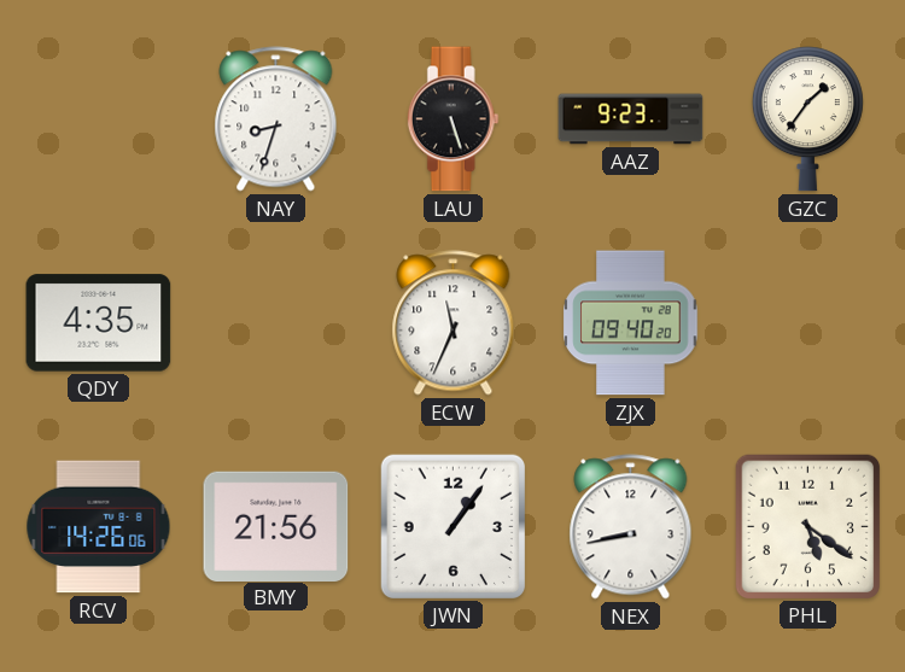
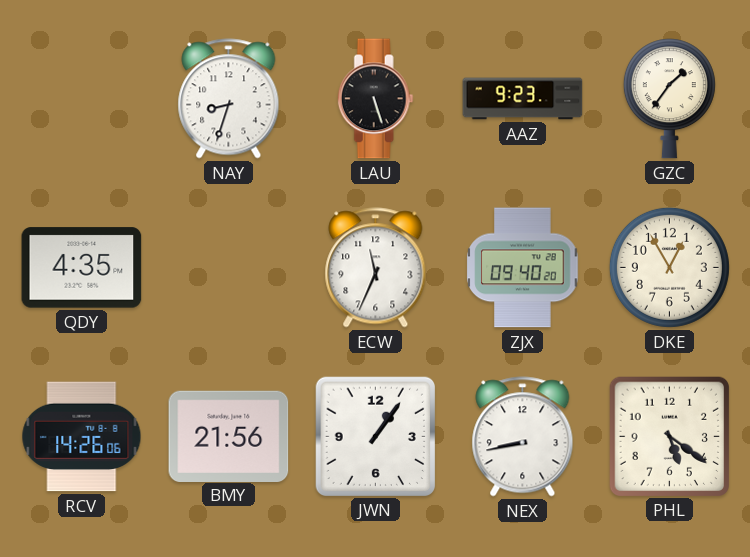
DKE: none -> 12:55 (669, 267)
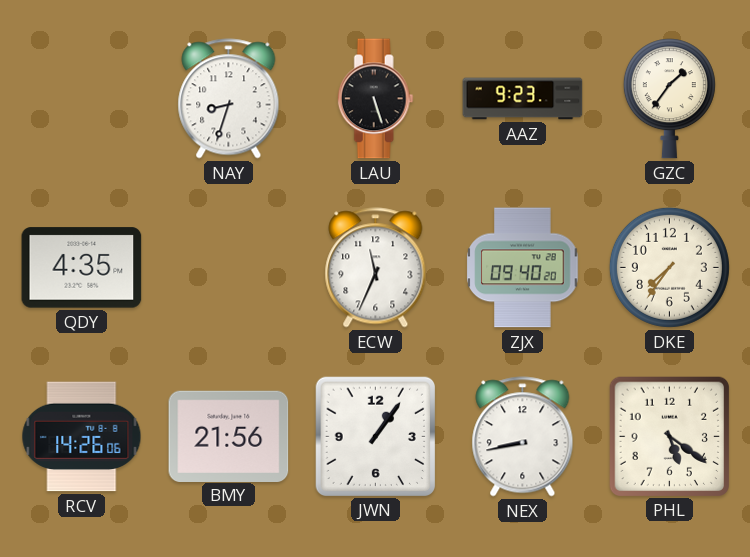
DKE: 12:55 -> 7:36 (669, 267)
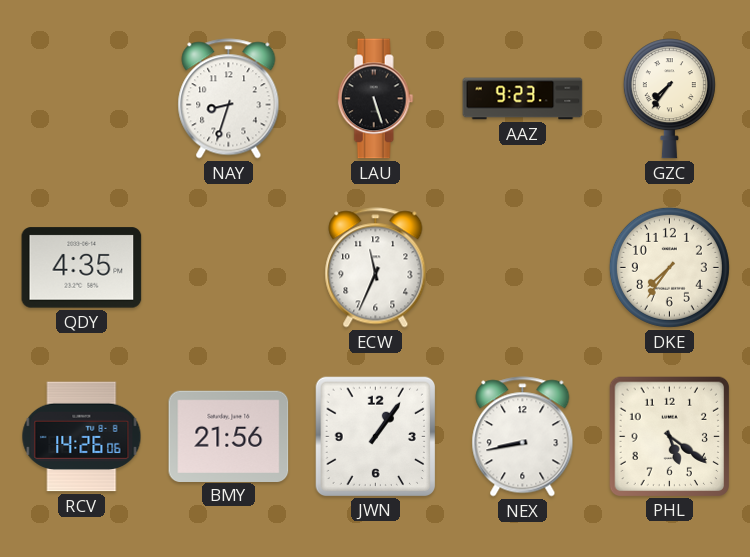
GZC: 1:36 -> 7:36 (669, 99)
ZJX: 09:40 -> none (523, 268)
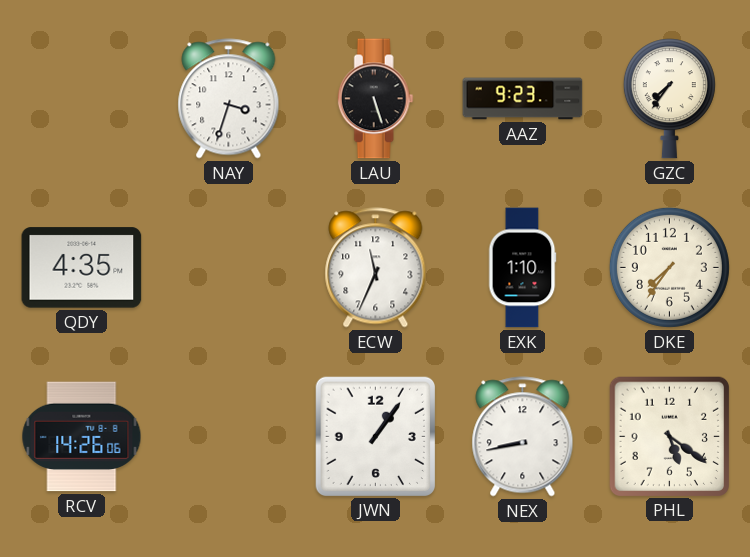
NAY: 8:33 -> 3:33 (229, 99)
EXK: none -> 1:10 (522, 268)
BMY: 21:56 -> none (229, 436)
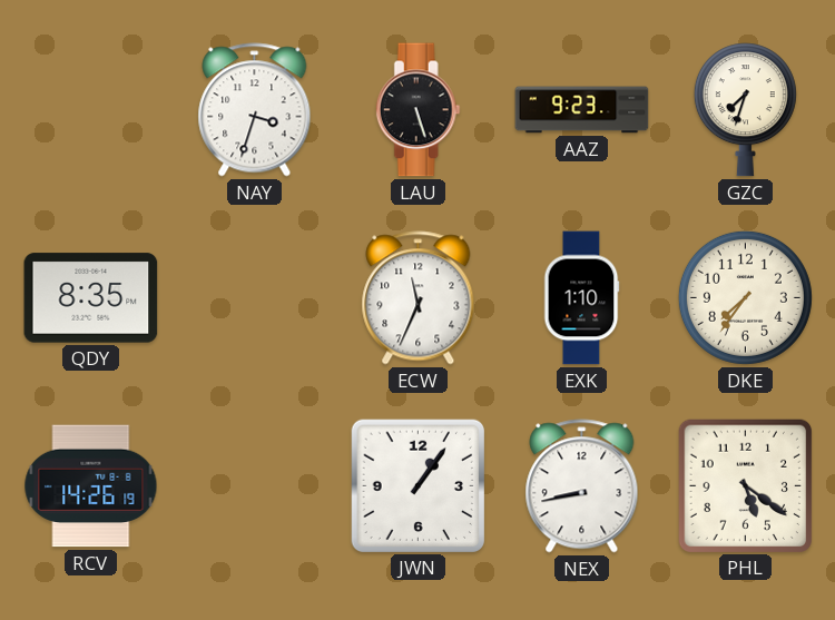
GZC: 7:36 -> 7:33 (745, 110)
QDY: 4:35 -> 8:35 (91, 298)
RCV: 14:26:06 -> 14:26:19 (91, 486)
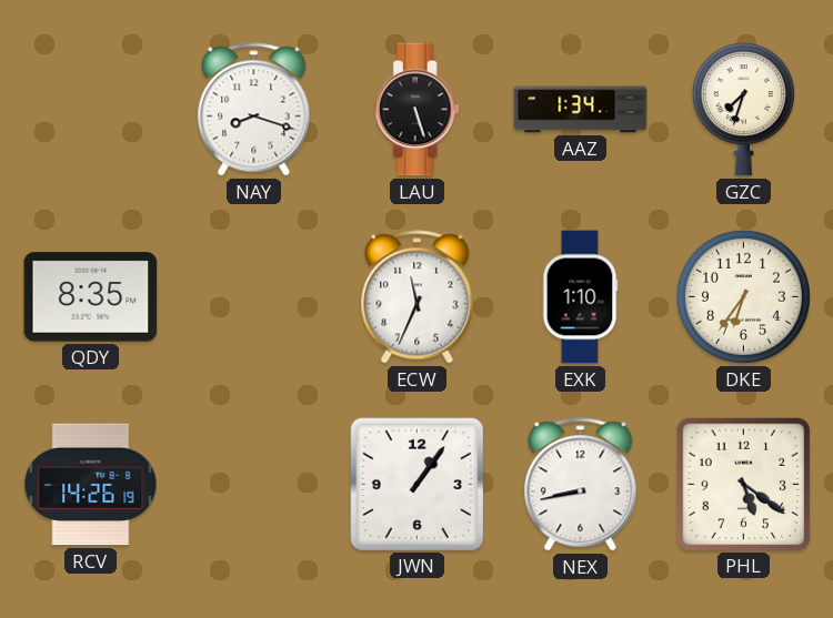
NAY: 3:33 -> 8:18 (254, 110)
AAZ: 9:23 -> 1:34 (581, 110)
DKE: 7:36 -> 6:36 (743, 296)
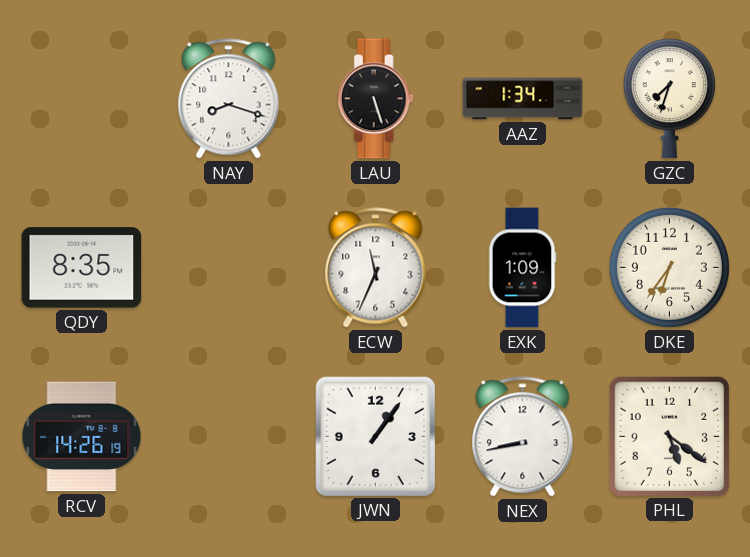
EXK: 1:10 -> 1:09 (522, 268)
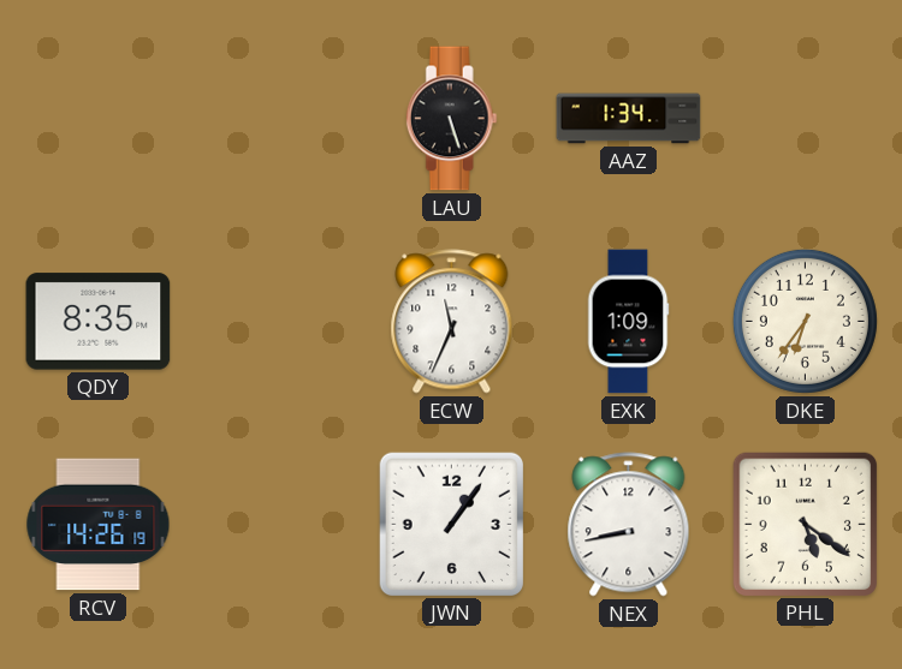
NAY: 8:18 -> none (229, 99)
GZC: 7:33 -> none (669, 99)
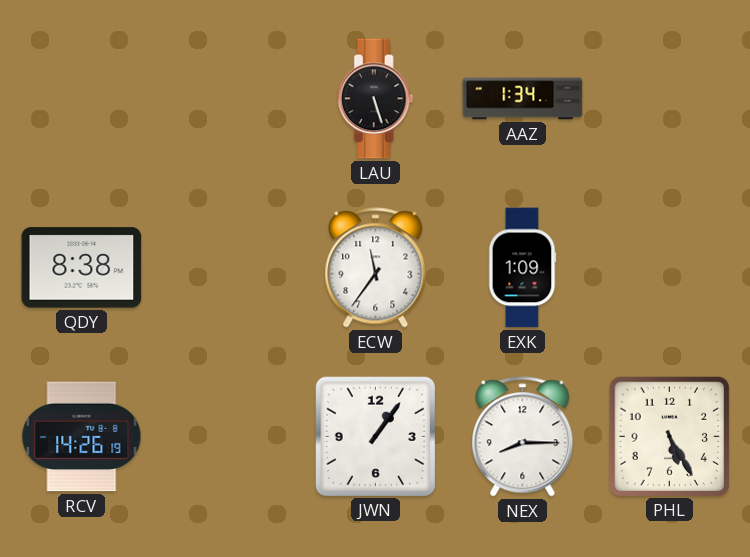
QDY: 8:35 -> 8:38 (82, 268)
ECW: 11:34 -> 11:36 (376, 268)
DKE: 6:36 -> none (805, 321)
NEX: 8:43 -> 8:15 (523, 437)
PHL: 5:21 -> 5:25 (669, 436)
